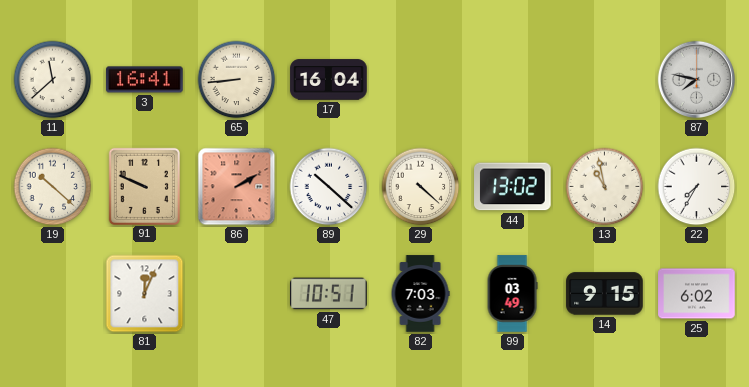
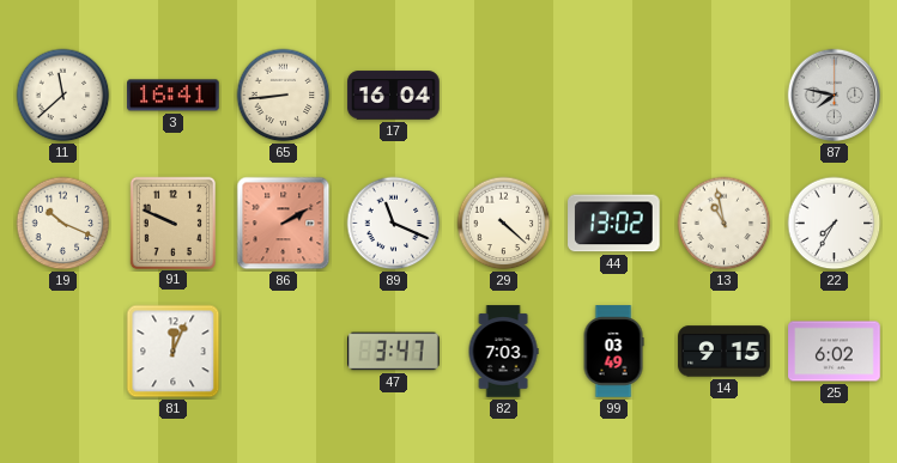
19: 10:22 -> 10:19 (63, 224)
89: 10:22 -> 11:19 (394, 224)
47: 10:51 -> 3:47 (394, 352)
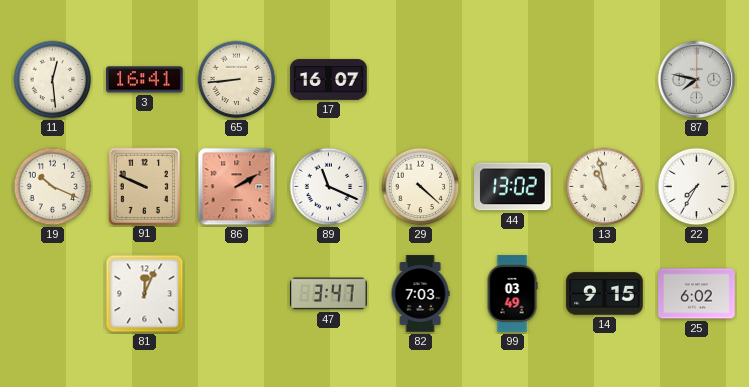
11: 11:38 -> 12:29 (53, 80)
17: 16:04 -> 16:07 (329, 80)
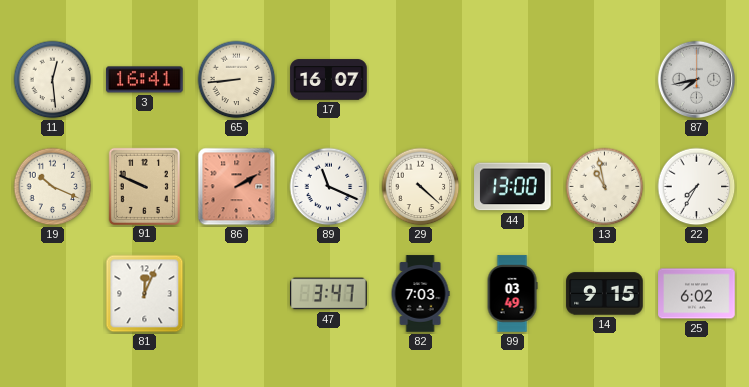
87: 7:47 -> 7:43 (697, 80)
44: 13:02 -> 13:00 (513, 187)
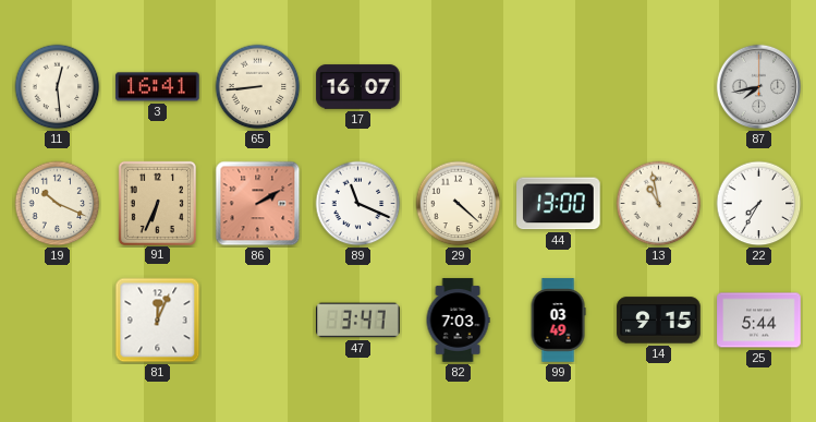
91: 9:49 -> 6:34 (157, 203)
25: 6:02 -> 5:44 (759, 321)
